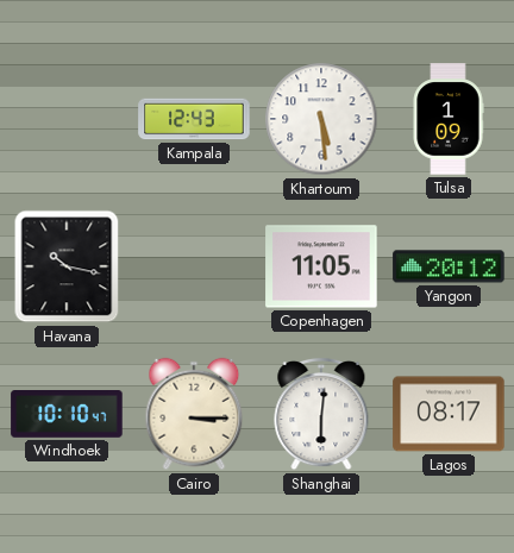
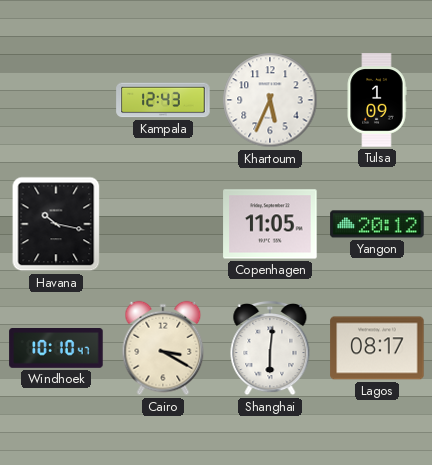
Khartoum: 5:29 -> 5:34 (270, 100)
Cairo: 3:15 -> 3:20 (163, 348)
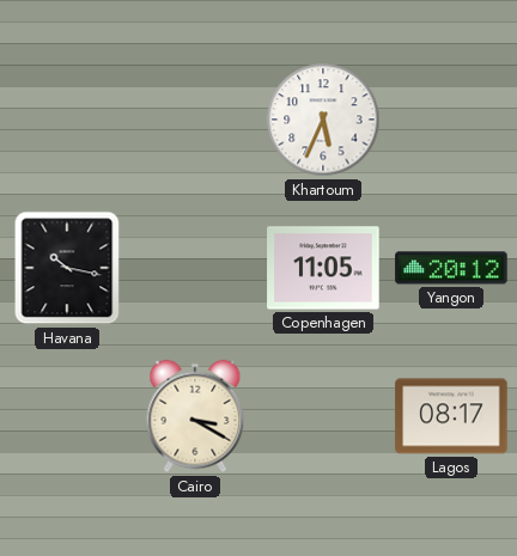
Kampala: 12:43 -> none (163, 100)
Tulsa: 1:09 -> none (377, 100)
Windhoek: 10:10 -> none (56, 348)
Shanghai: 6:01 -> none (270, 348)
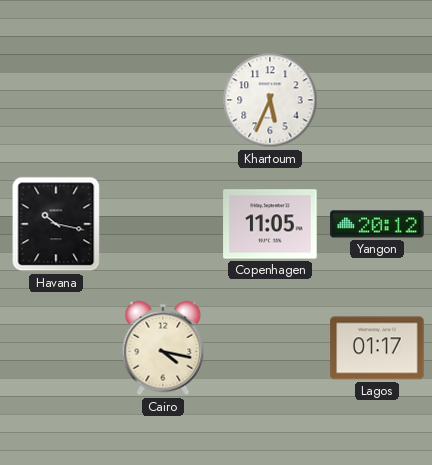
Cairo: 3:20 -> 4:17 (163, 348)
Lagos: 08:17 -> 01:17 (377, 348)
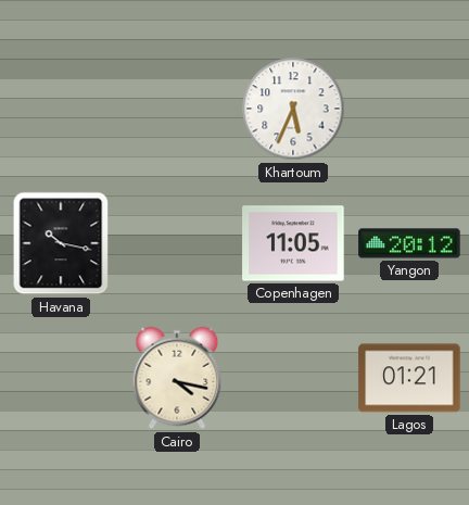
Lagos: 01:17 -> 01:21 (409, 378)
